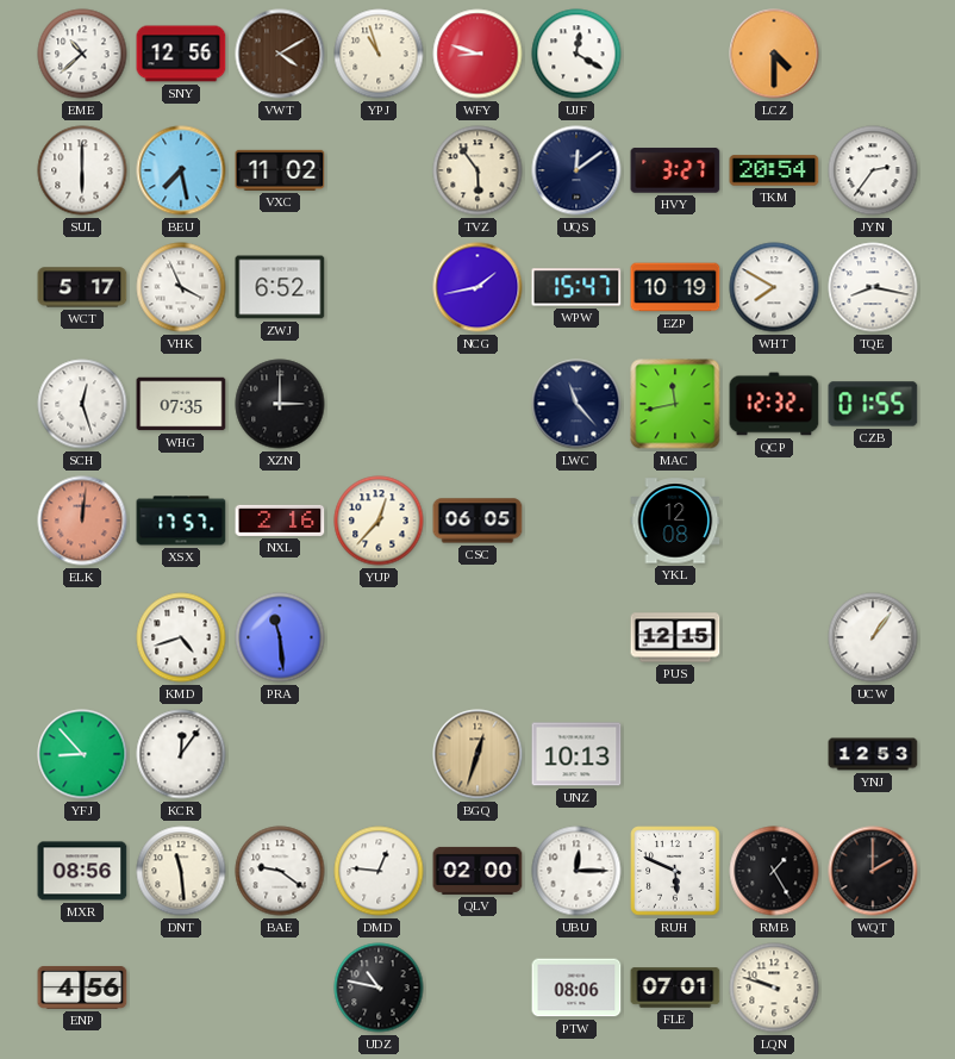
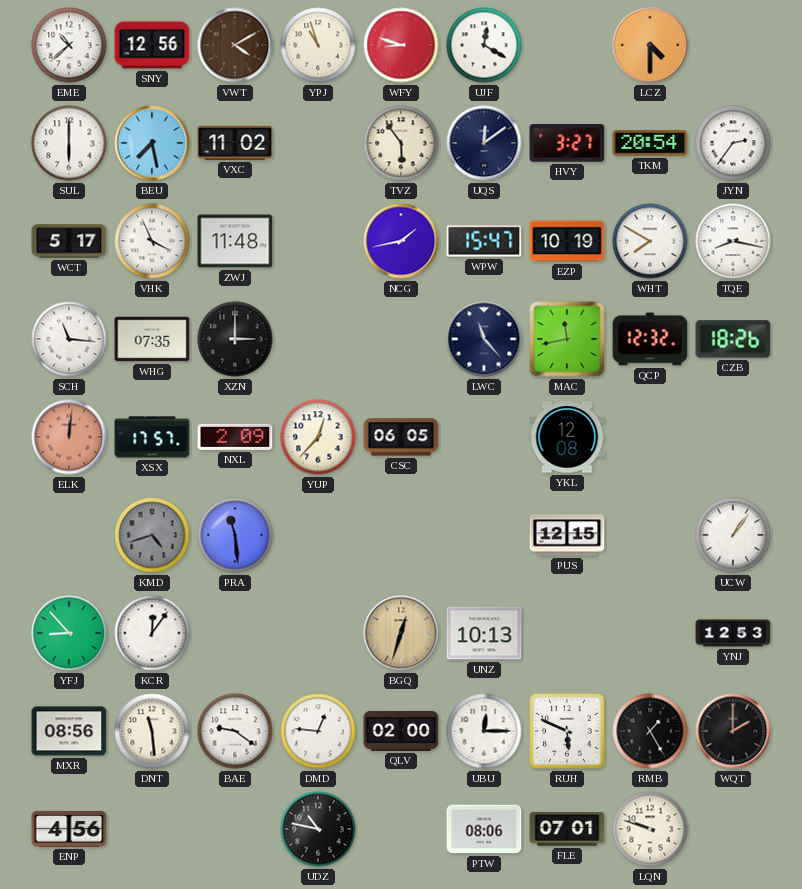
ZWJ: 6:52 -> 11:48 (235, 241)
SCH: 12:27 -> 11:16 (69, 339)
CZB: 01:55 -> 18:26 (733, 339)
NXL: 2:16 -> 2:09 (235, 437)
KMD dial: white -> grey (152, 535)
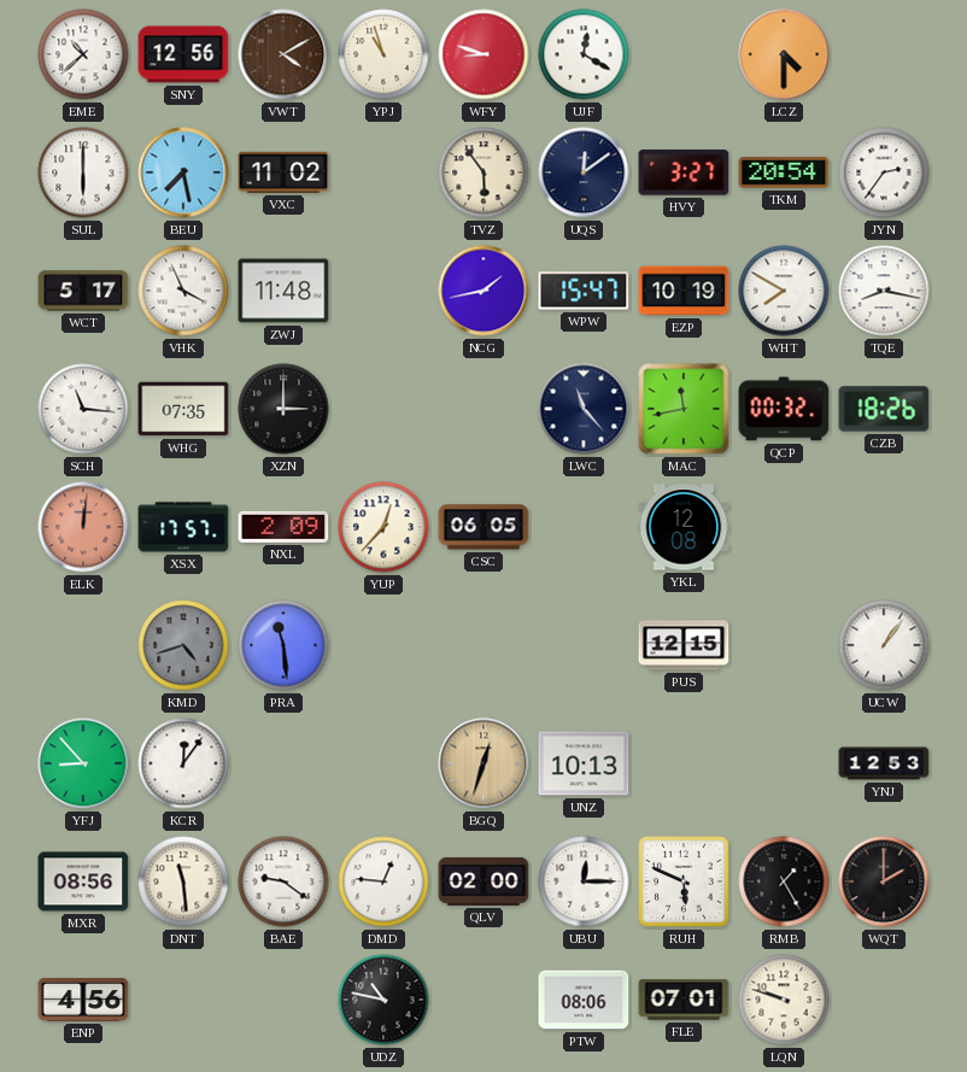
QCP: 12:32 -> 00:32 (784, 409)
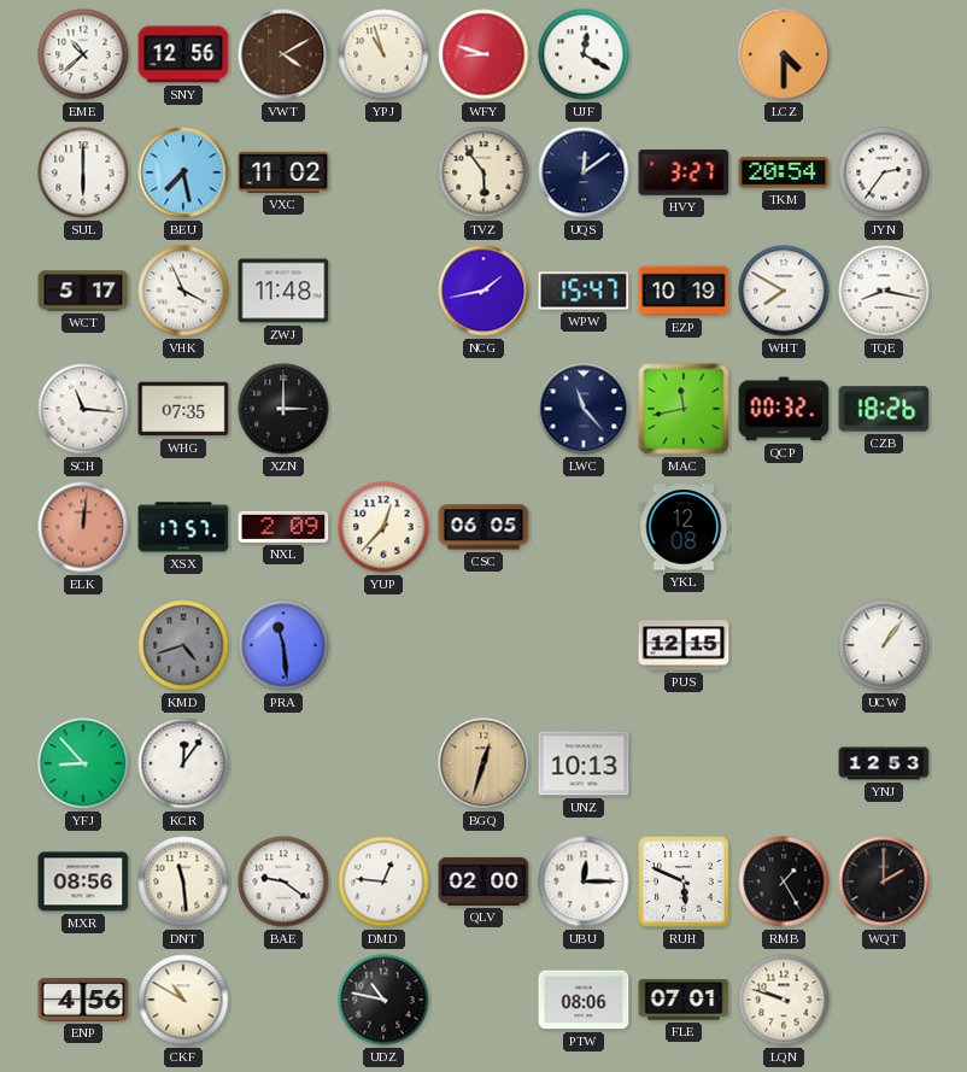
CKF: none -> 10:50 (183, 1000)
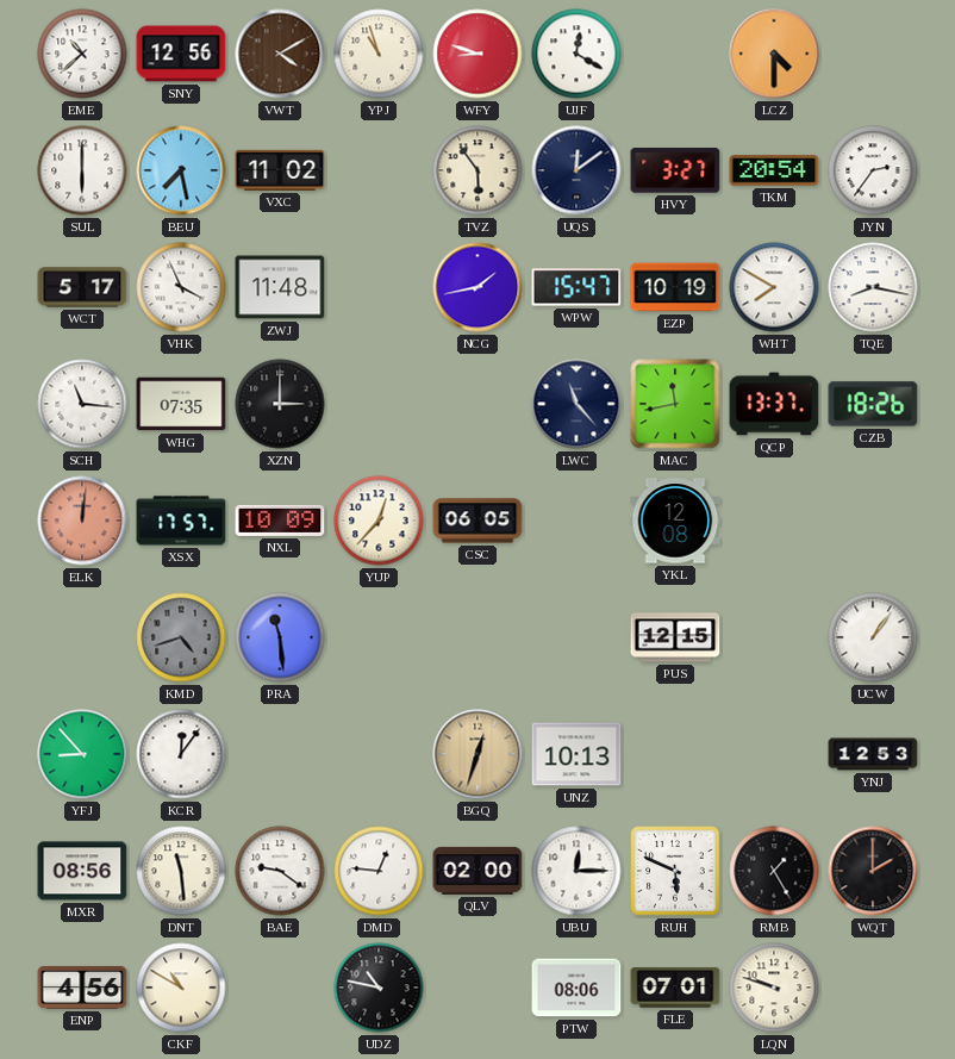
QCP: 00:32 -> 13:37 (774, 404)
NXL: 2:09 -> 10:09 (280, 521)
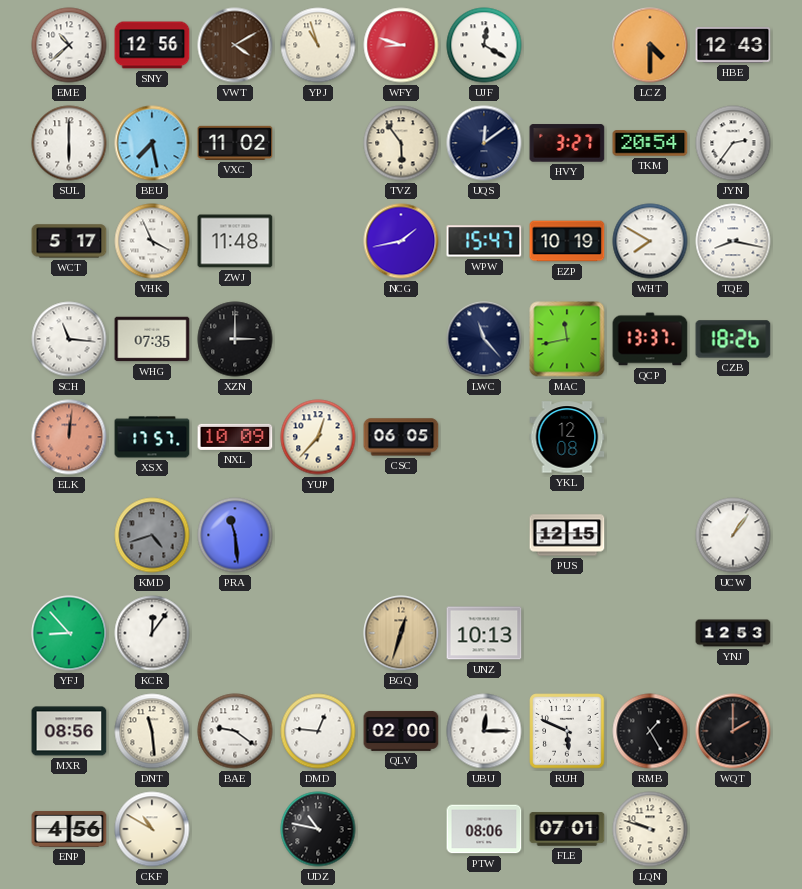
HBE: none -> 12:43 (733, 45)
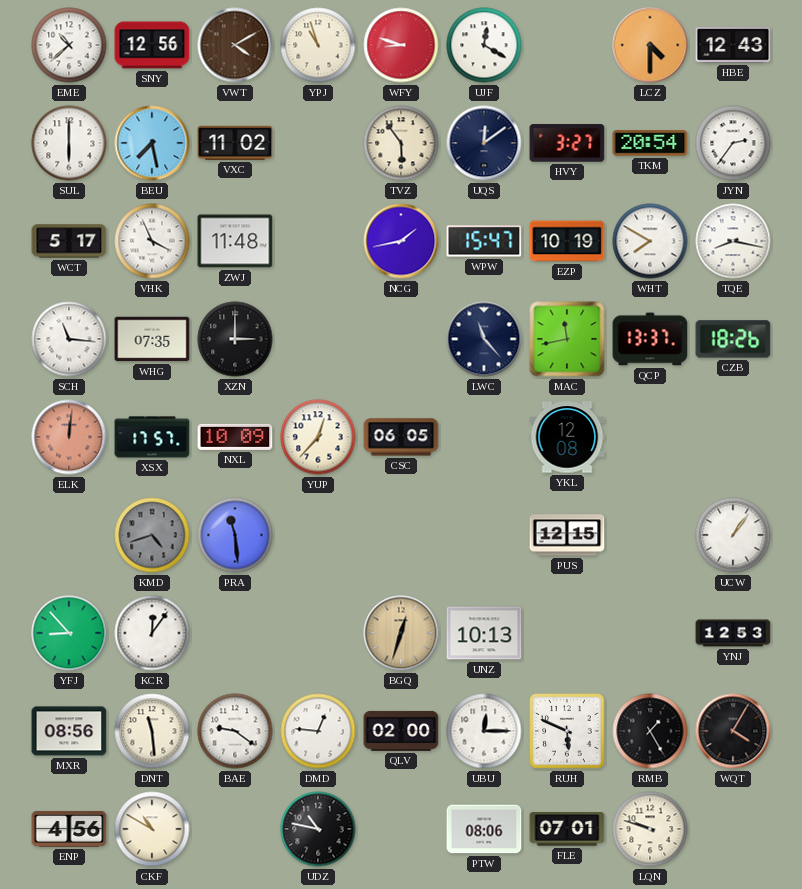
WQT: 2:00 -> 4:05 (733, 731)
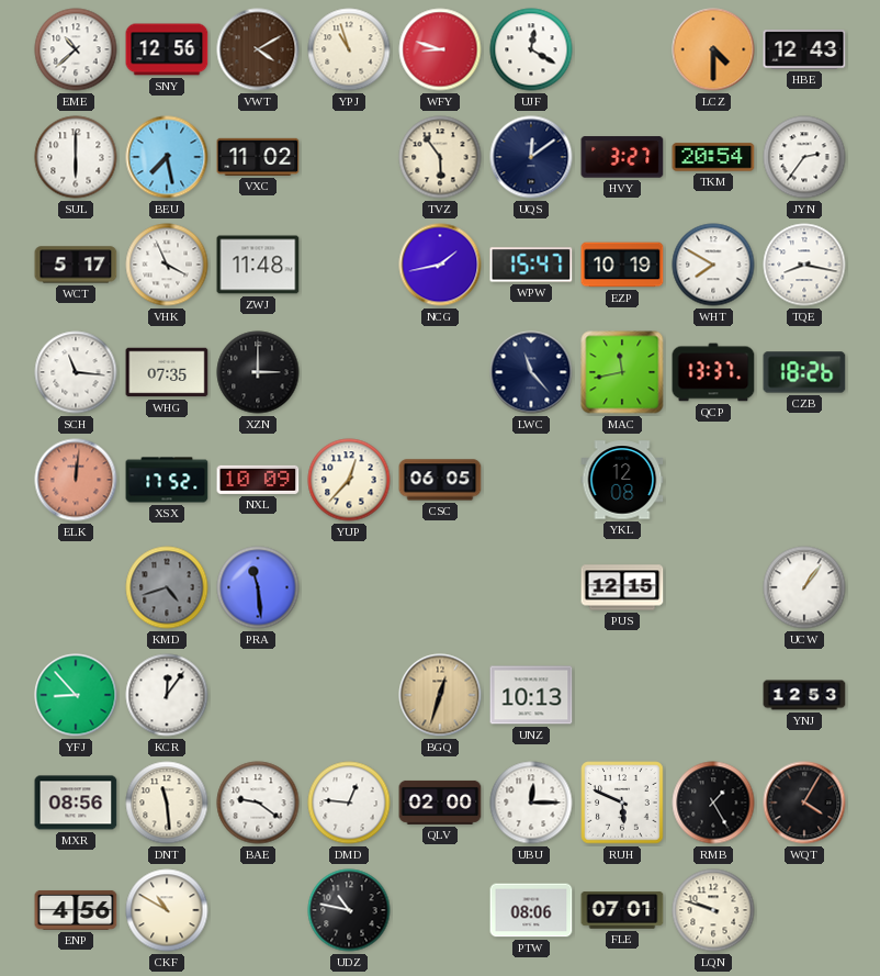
XSX: 17:57 -> 17:52 (167, 480)
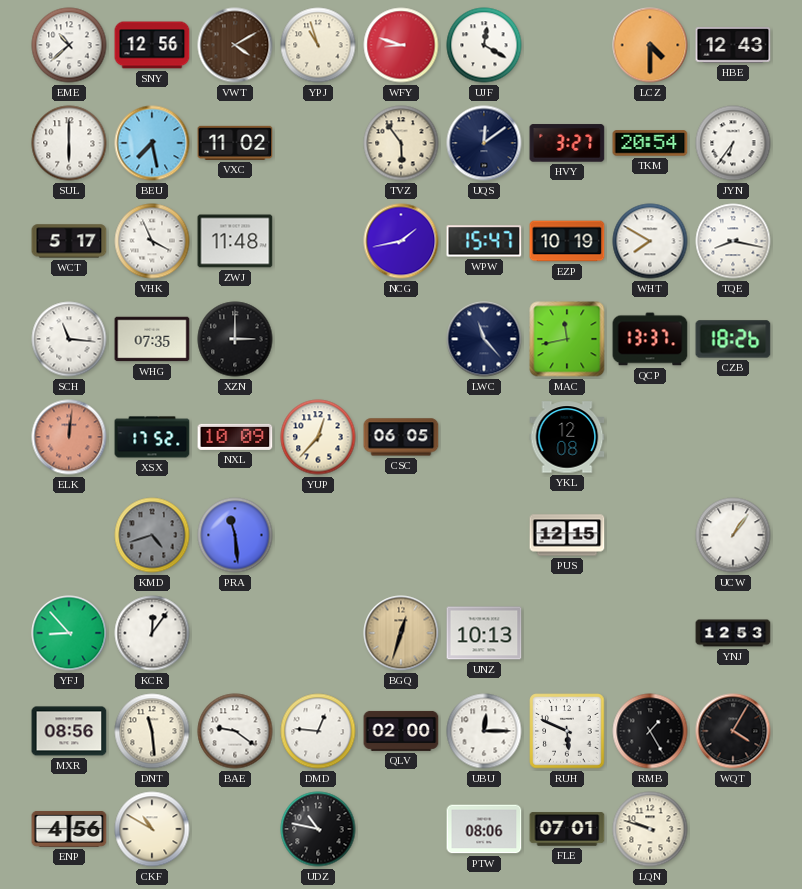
JYN: 2:36 -> 6:36 (733, 143)
